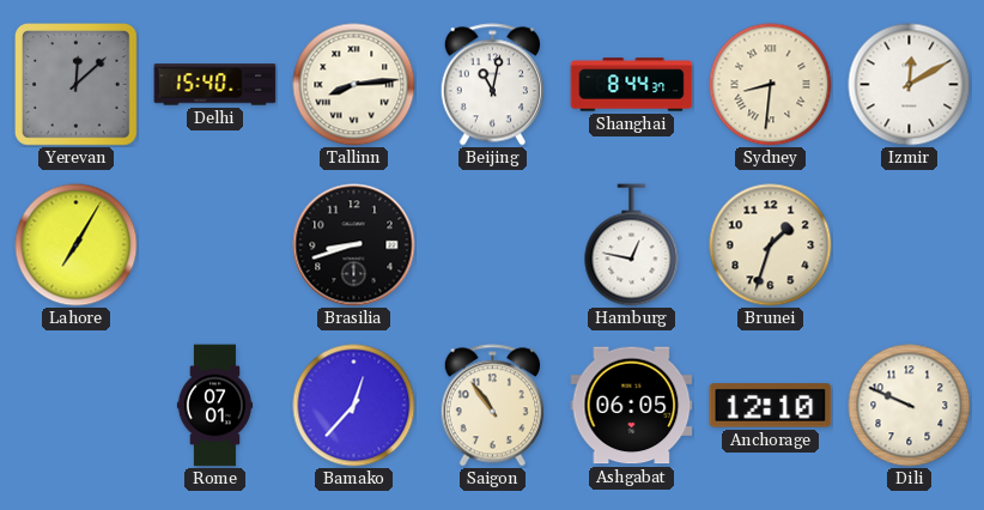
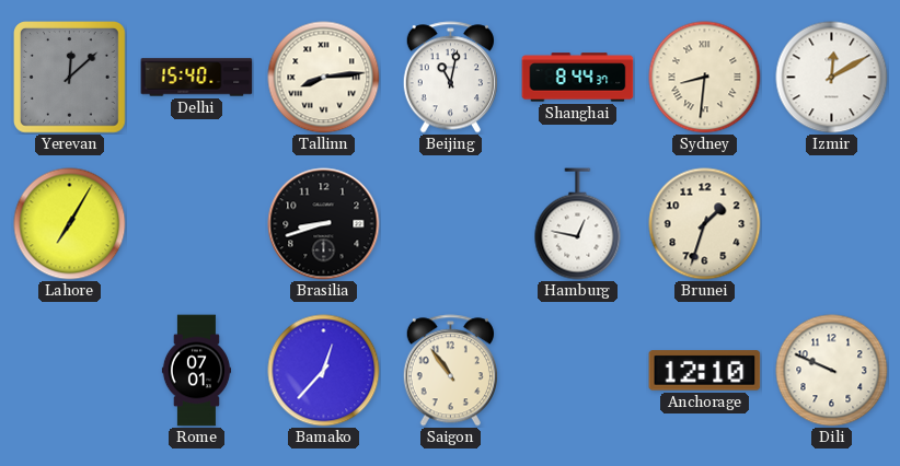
Ashgabat: 06:05 -> none (632, 406)
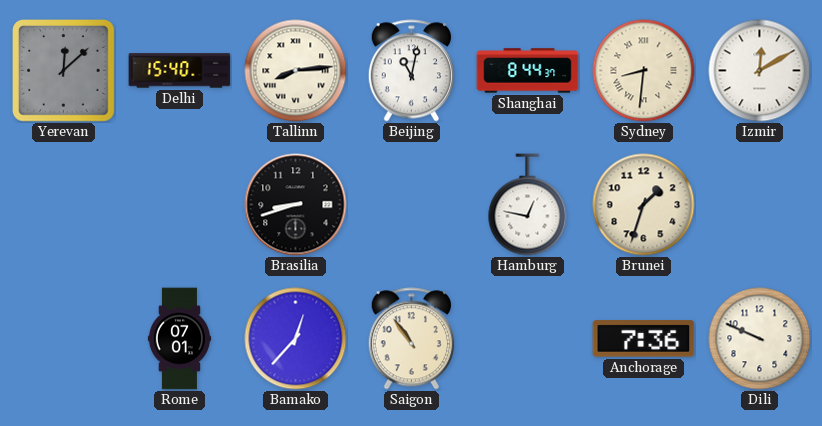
Lahore: 7:05 -> none (70, 224)
Anchorage: 12:10 -> 7:36 (644, 339)
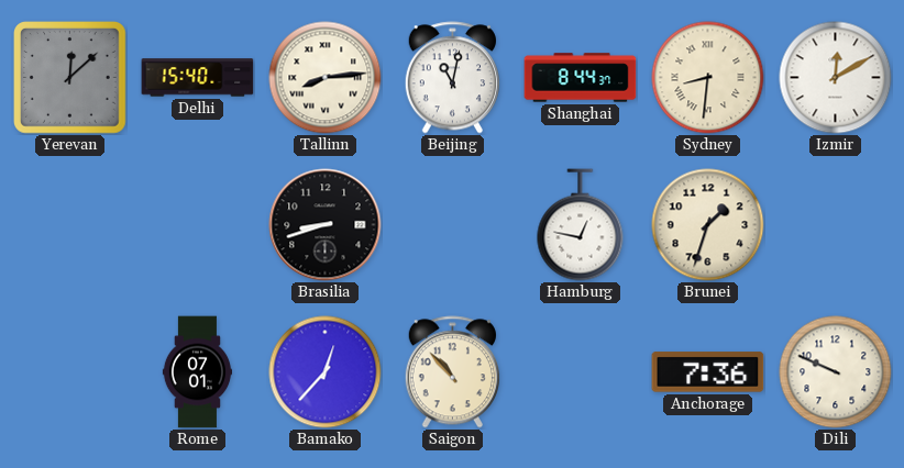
Saigon: 10:54 -> 10:53 (452, 372)
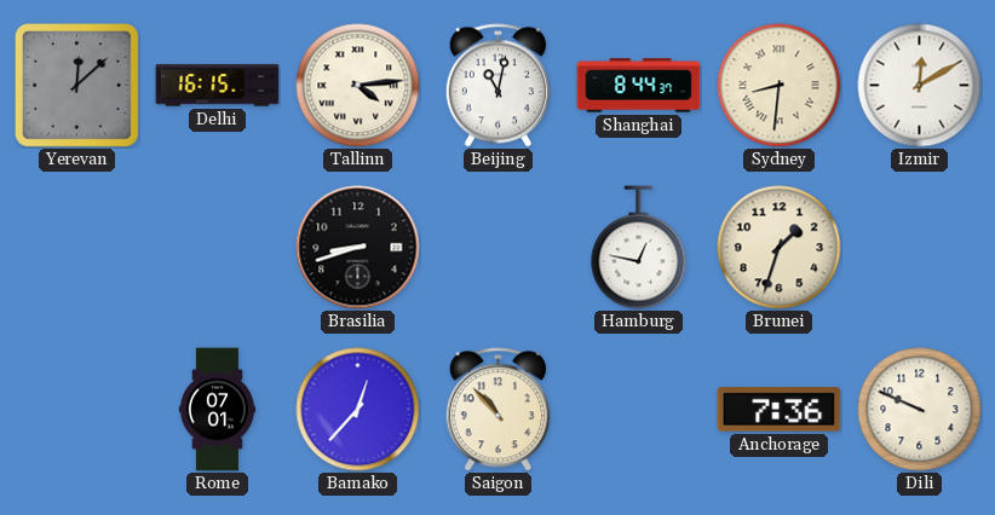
Delhi: 15:40 -> 16:15 (218, 86)
Tallinn: 8:14 -> 4:14 (358, 86)
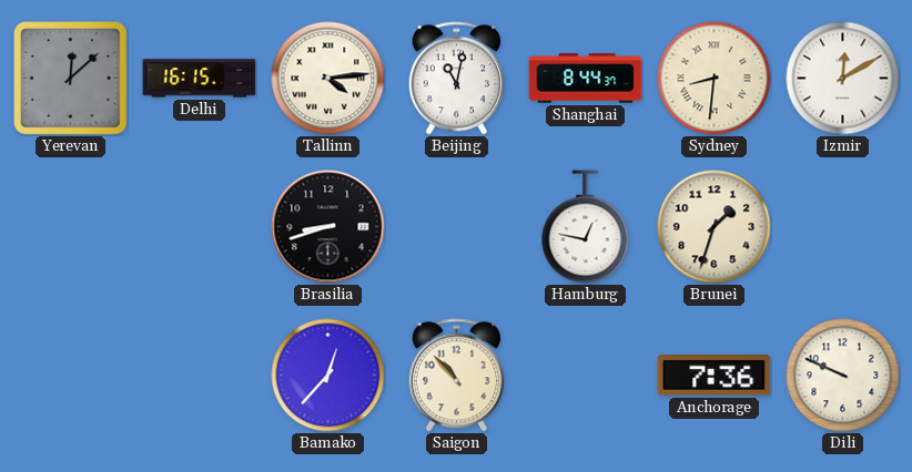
Rome: 07:01 -> none (217, 410)
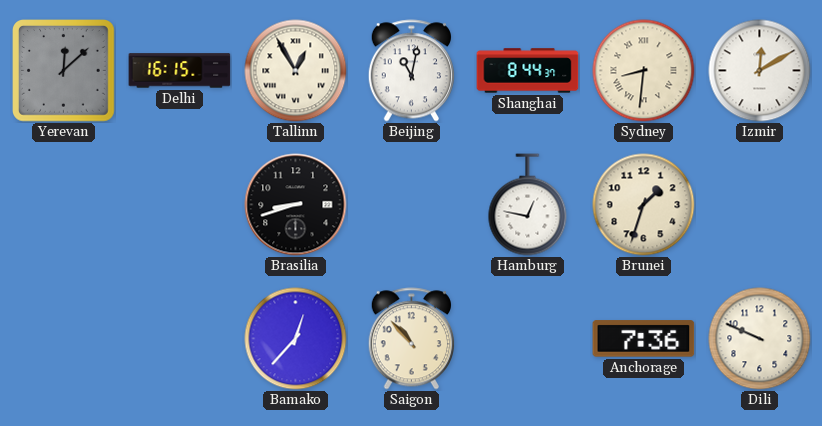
Tallinn: 4:14 -> 12:55 (296, 71)
